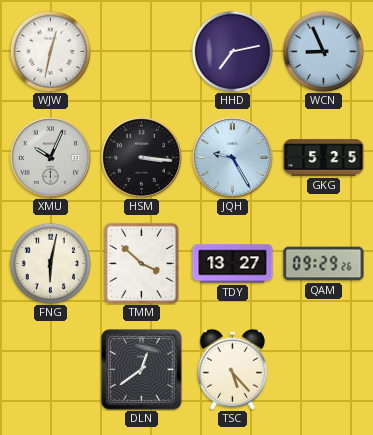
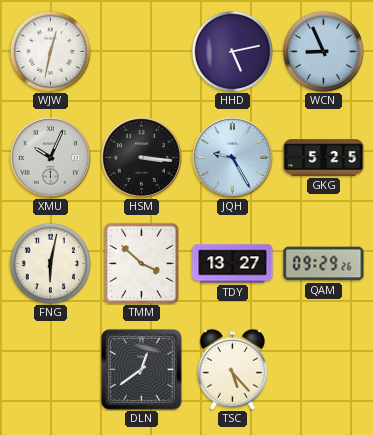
HHD: 7:13 -> 5:13 (232, 51)
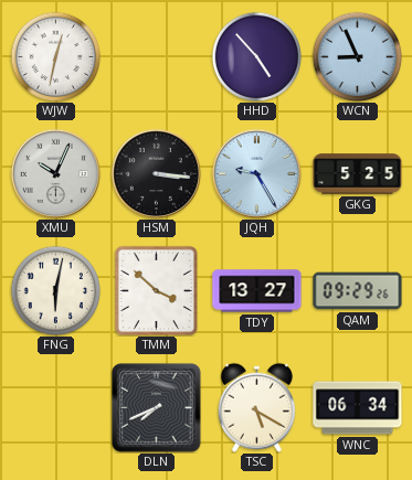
HHD: 5:13 -> 4:53 (256, 56)
DLN: 12:39 -> 7:41 (157, 408)
TSC: 5:23 -> 5:20 (256, 407)
WNC: none -> 06:34 (358, 408)
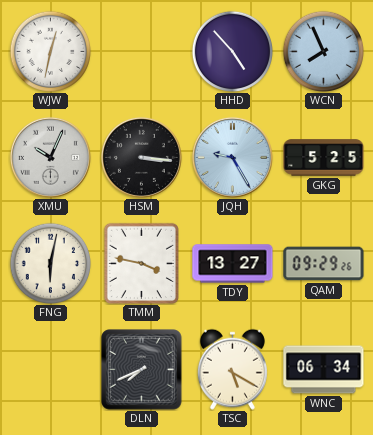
WCN: 8:56 -> 7:56 (323, 51)
TMM: 3:52 -> 3:47 (141, 263)
